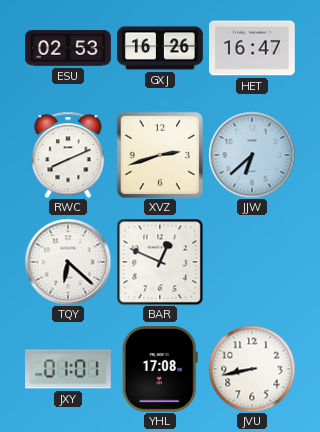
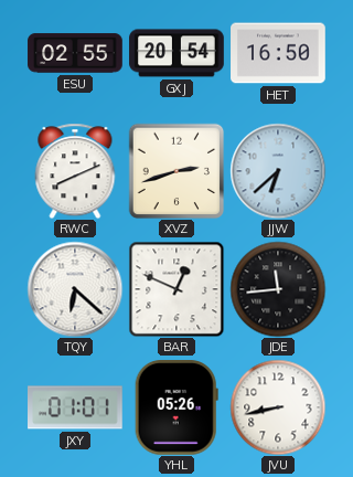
ESU: 02:53 -> 02:55 (75, 53)
GXJ: 16:26 -> 20:54 (176, 53)
HET: 16:47 -> 16:50 (278, 53)
JDE: none -> 11:44 (278, 289)
YHL: 17:08 -> 05:26 (176, 409)
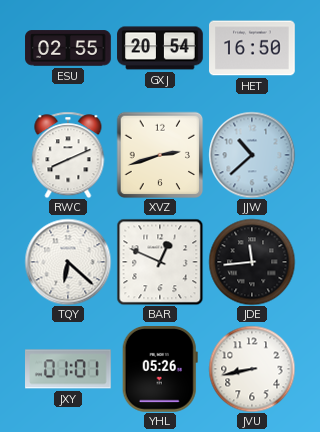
JJW: 6:38 -> 10:38 (252, 155)
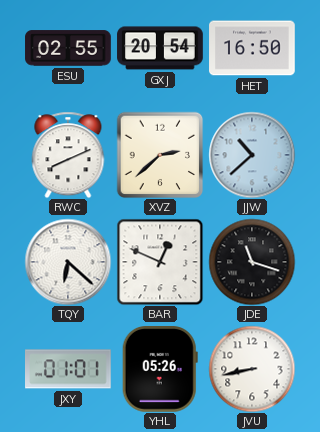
XVZ: 2:42 -> 2:38 (160, 155)
JDE: 11:44 -> 11:18 (252, 262)
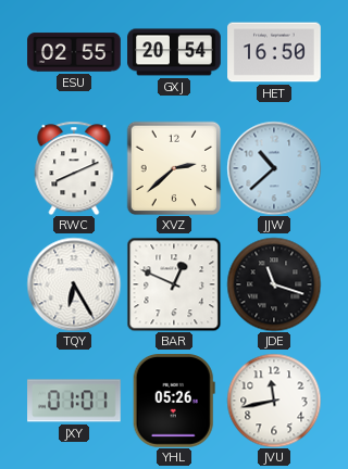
TQY: 6:22 -> 6:25 (74, 284)
JVU: 8:43 -> 11:43 (274, 401)
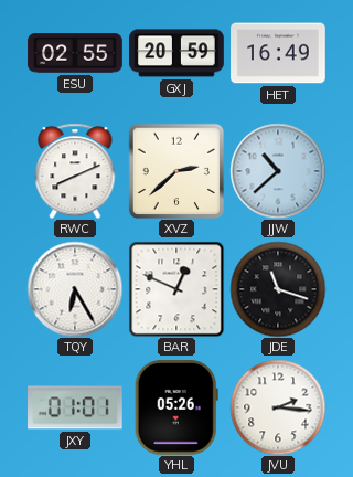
GXJ: 20:54 -> 20:59 (176, 53)
HET: 16:50 -> 16:49 (278, 53)
JVU: 11:43 -> 2:16 (278, 407)
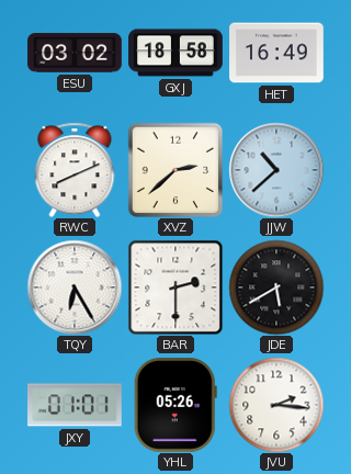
ESU: 02:55 -> 03:02 (75, 53)
GXJ: 20:59 -> 18:58 (175, 53)
BAR: 12:49 -> 2:30 (175, 287)
JDE: 11:18 -> 5:40 (276, 287)
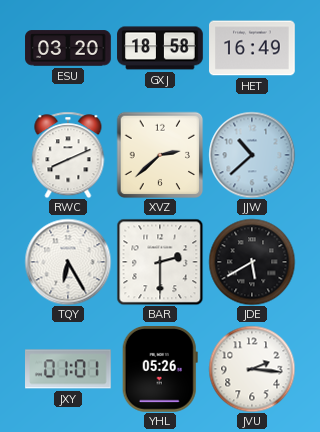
ESU: 03:02 -> 03:20 (68, 48)
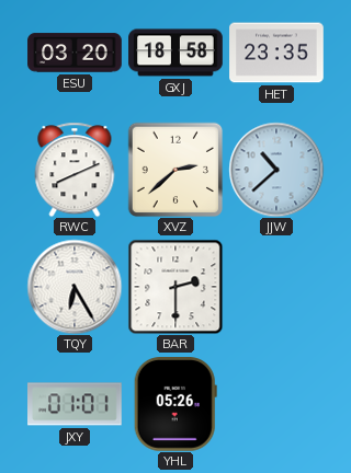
HET: 16:49 -> 23:35 (276, 53)
JDE: 5:40 -> none (252, 262)
JVU: 2:16 -> none (252, 369)
